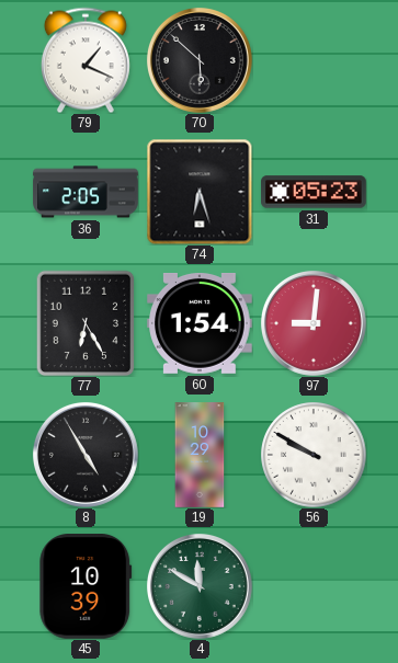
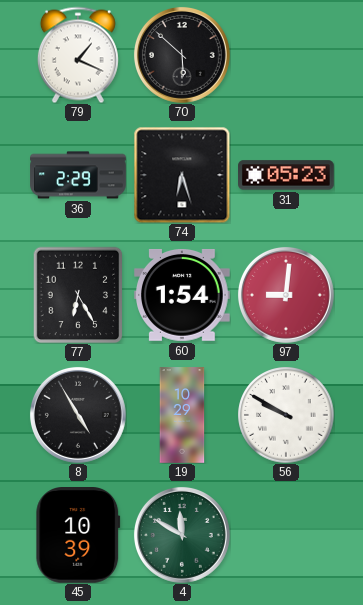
36: 2:05 -> 2:29 (78, 175)
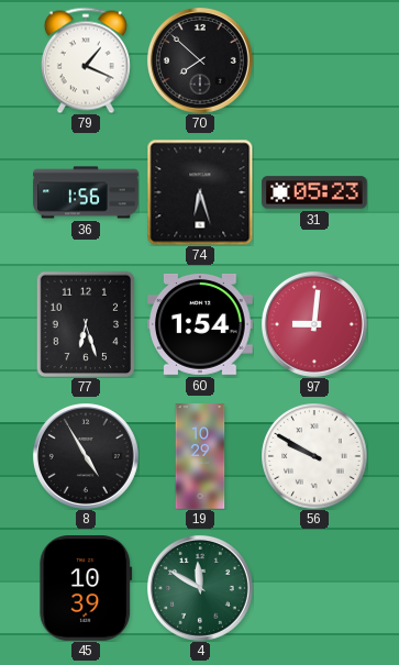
70: 5:52 -> 7:52 (200, 60)
36: 2:29 -> 1:56 (86, 192)
77: 6:25 -> 6:27 (86, 324)
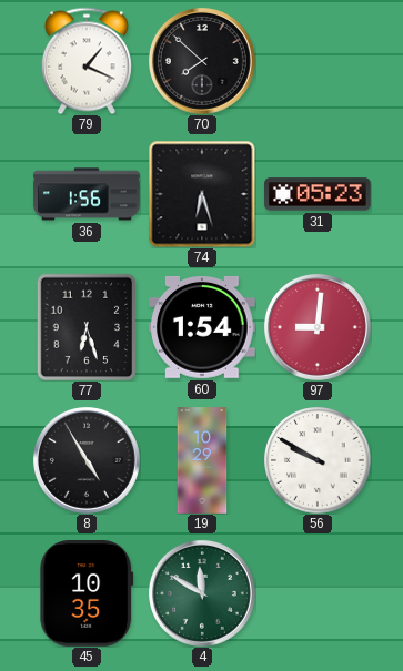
45: 10:39 -> 10:35 (87, 594)
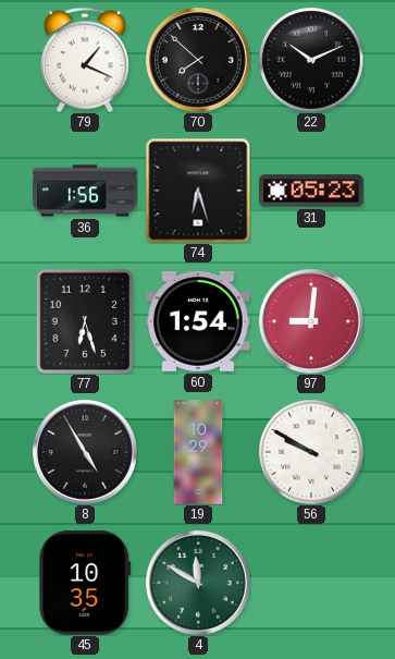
22: none -> 10:11 (311, 60)
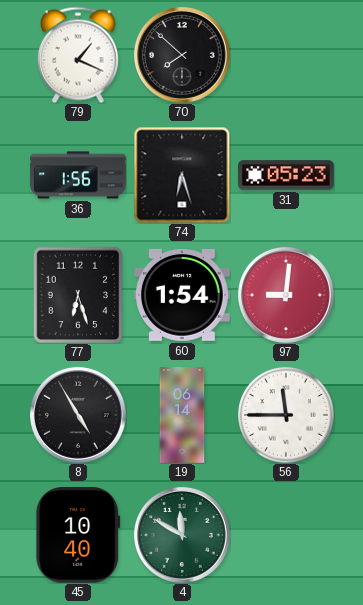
22: 10:11 -> none (311, 60)
19: 10:29 -> 06:14 (182, 415)
56: 9:50 -> 11:45 (286, 415)
45: 10:35 -> 10:40 (78, 536)
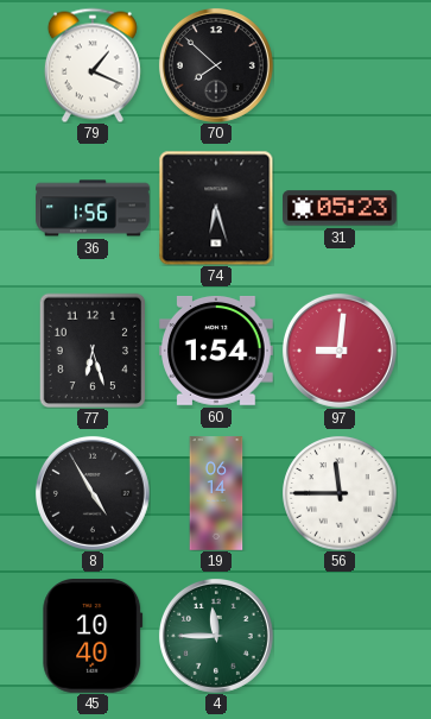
4: 11:50 -> 11:45 (216, 636)
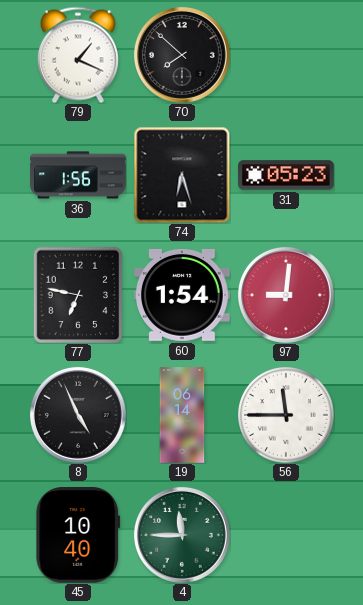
77: 6:27 -> 6:47 (78, 295)
8: 4:55 -> 4:56 (78, 415)
